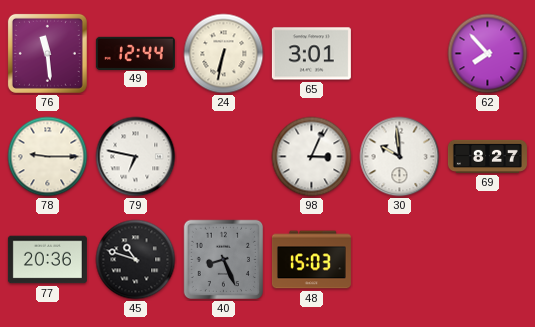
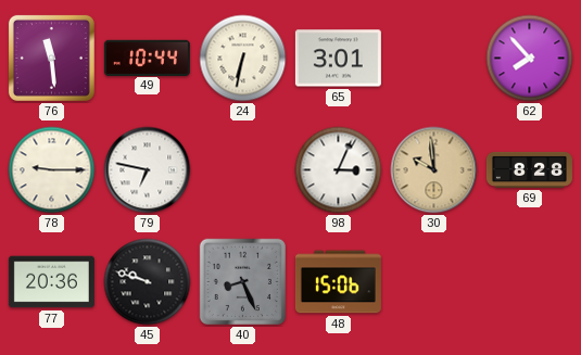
49: 12:44 -> 10:44 (147, 58)
30 dial: white -> champagne (434, 170)
69: 8:27 -> 8:28 (529, 169)
45: 10:48 -> 9:48 (148, 282)
48: 15:03 -> 15:06 (338, 282)
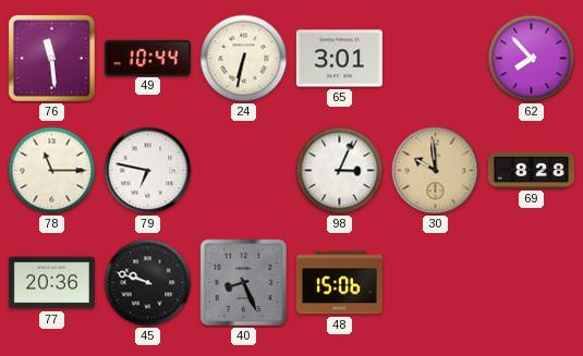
78: 9:15 -> 11:15 (52, 171)
